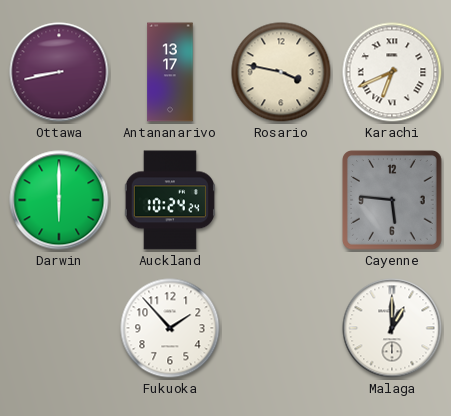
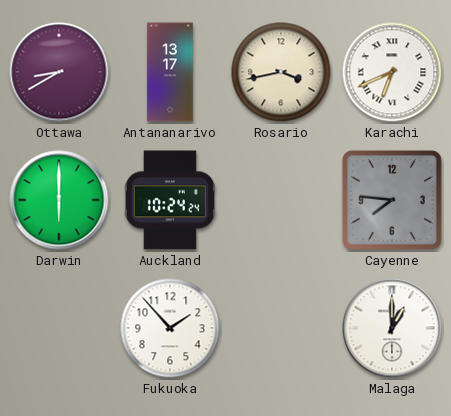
Ottawa: 8:43 -> 8:40 (59, 72)
Rosario: 3:47 -> 3:43 (281, 72)
Cayenne: 5:46 -> 7:46 (393, 201)
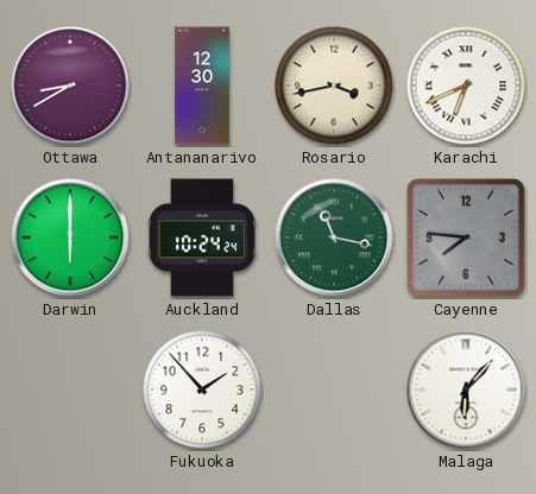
Antananarivo: 13:17 -> 12:30 (202, 85)
Dallas: none -> 11:17 (334, 237)
Malaga: 1:00 -> 6:07 (466, 389)
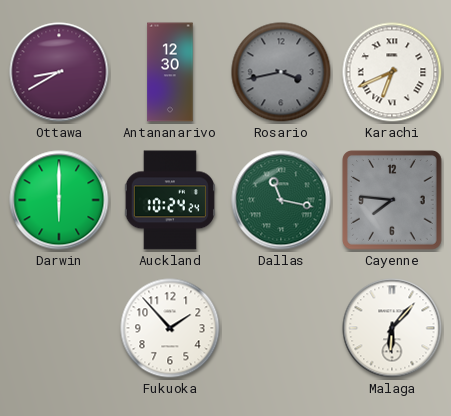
Rosario dial: cream -> grey (281, 72)
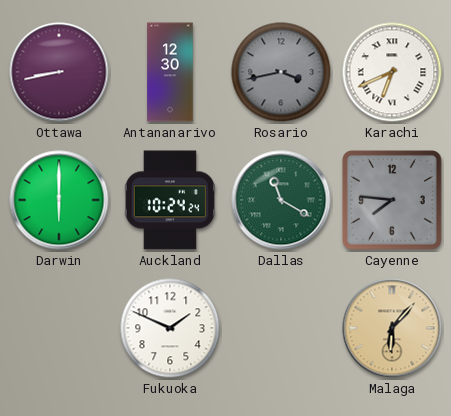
Ottawa: 8:40 -> 8:43 (59, 72)
Dallas: 11:17 -> 11:20 (281, 200)
Fukuoka: 1:53 -> 1:49 (170, 328)
Malaga dial: white -> champagne (392, 328)
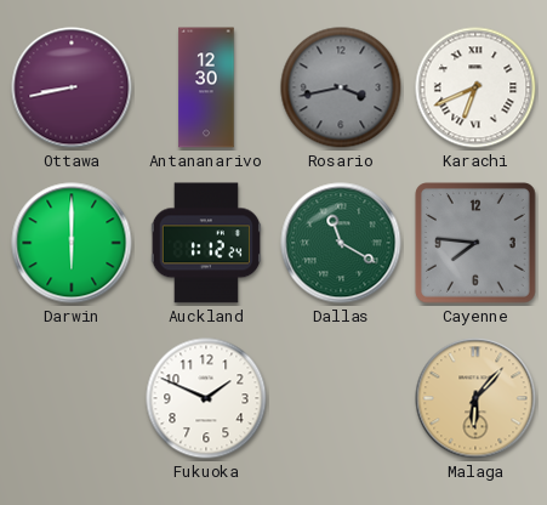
Auckland: 10:24 -> 1:12 (206, 243)
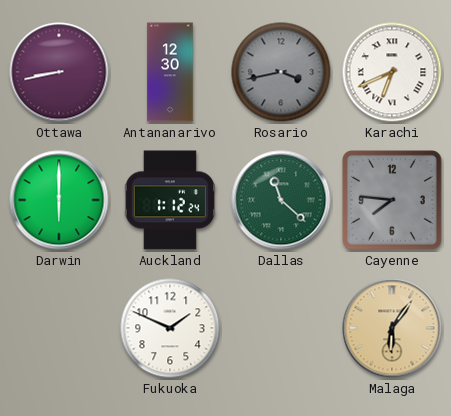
Dallas: 11:20 -> 11:22 (281, 200)
Malaga: 6:07 -> 6:06 (392, 328)
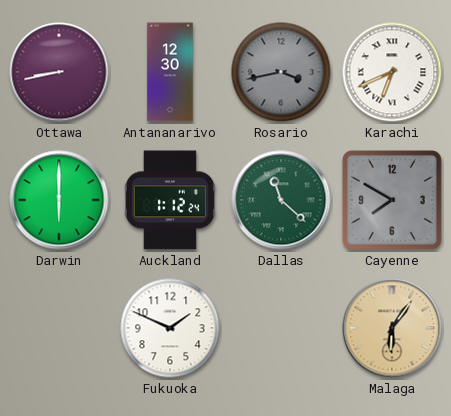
Cayenne: 7:46 -> 7:50 (393, 201)
